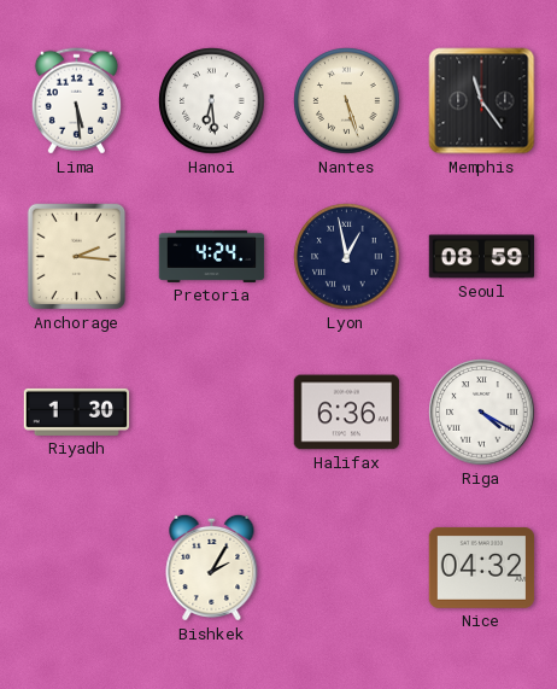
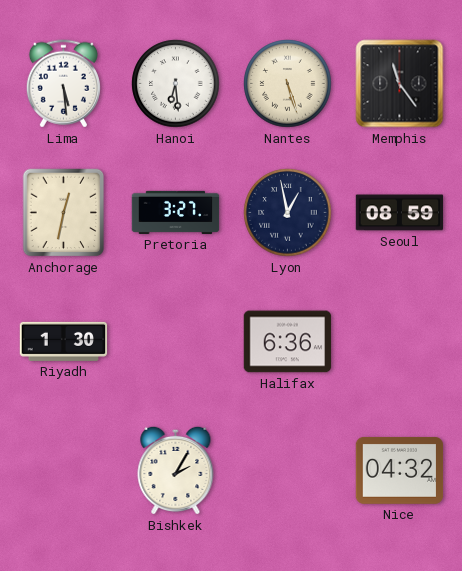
Anchorage: 2:16 -> 12:32 (64, 213)
Pretoria: 4:24 -> 3:27 (176, 212)
Riga: 4:20 -> none (482, 413)
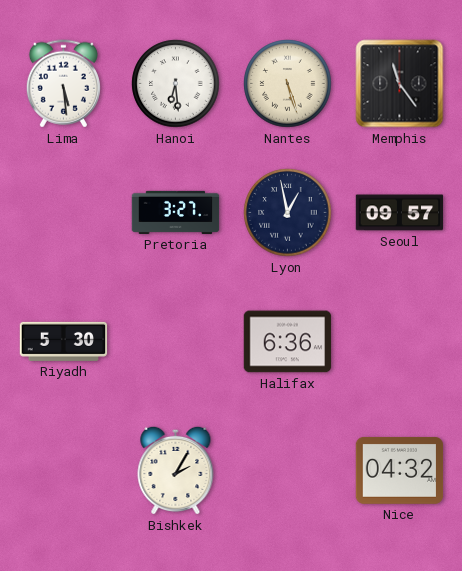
Anchorage: 12:32 -> none (64, 213)
Seoul: 08:59 -> 09:57 (400, 213)
Riyadh: 1:30 -> 5:30 (64, 341)
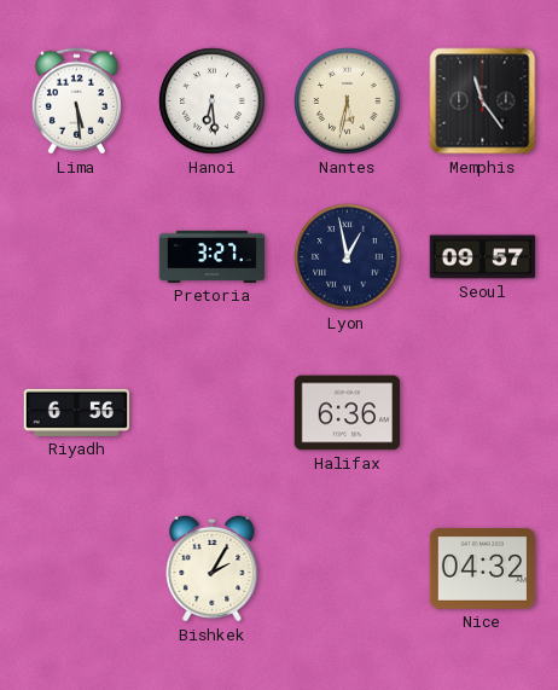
Nantes: 5:27 -> 5:32 (348, 102)
Riyadh: 5:30 -> 6:56 (77, 412)
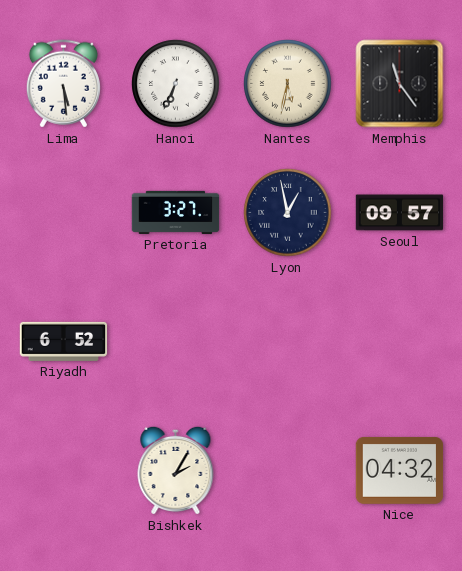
Hanoi: 6:29 -> 6:34 (176, 84)
Riyadh: 6:56 -> 6:52 (64, 341)
Halifax: 6:36 -> none (348, 413)
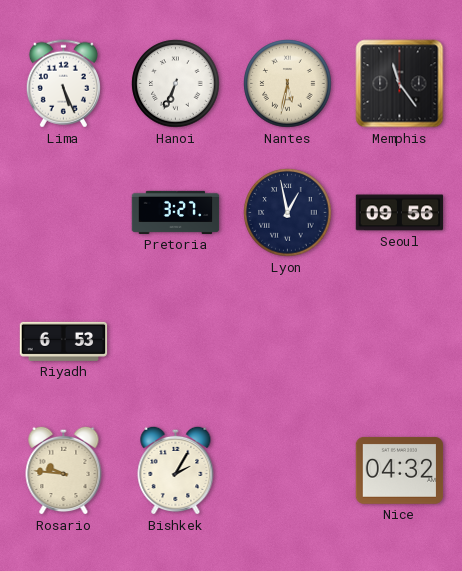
Lima: 5:29 -> 5:26 (63, 84)
Seoul: 09:57 -> 09:56 (400, 213)
Riyadh: 6:52 -> 6:53 (64, 341)
Rosario: none -> 9:46 (64, 470)
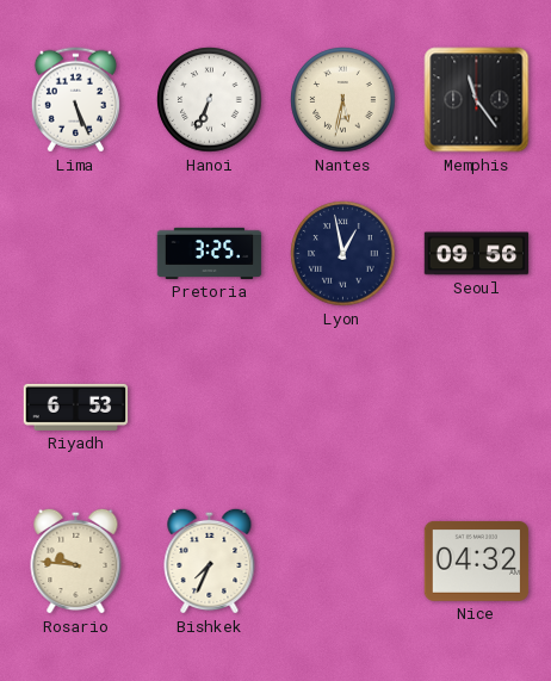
Pretoria: 3:27 -> 3:25 (210, 253)
Bishkek: 2:05 -> 7:34 (210, 561)
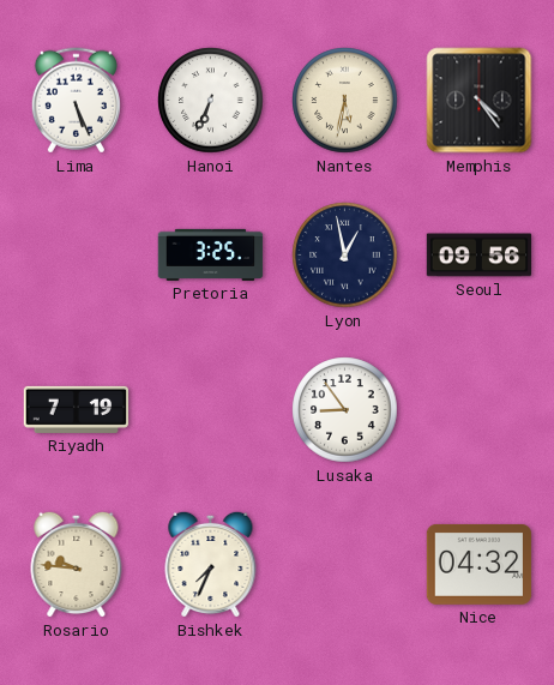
Memphis: 11:24 -> 4:24 (480, 101)
Riyadh: 6:53 -> 7:19 (77, 409)
Lusaka: none -> 8:54 (345, 410)
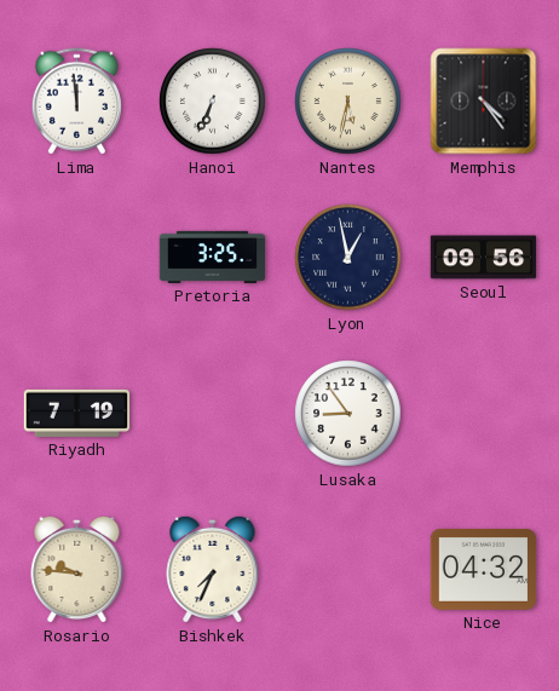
Lima: 5:26 -> 11:59 (76, 102)
